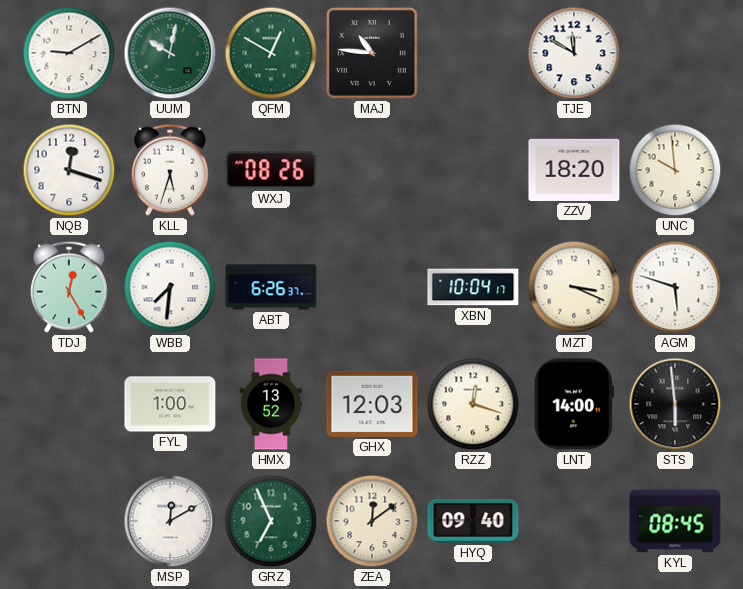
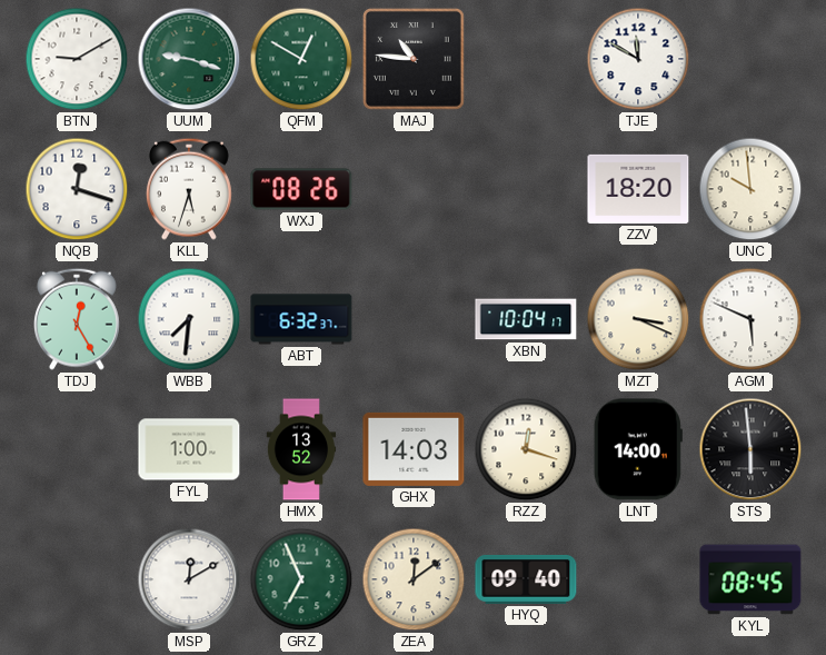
UUM: 10:02 -> 9:18 (189, 59)
ABT: 6:26 -> 6:32 (301, 319)
AGM: 5:48 -> 5:49 (750, 319)
GHX: 12:03 -> 14:03 (414, 449)
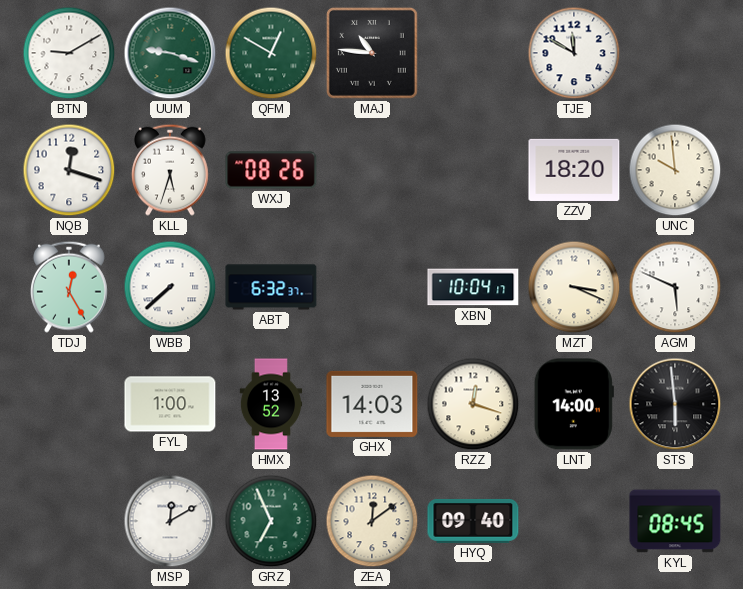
WBB: 7:31 -> 7:38 (170, 287)
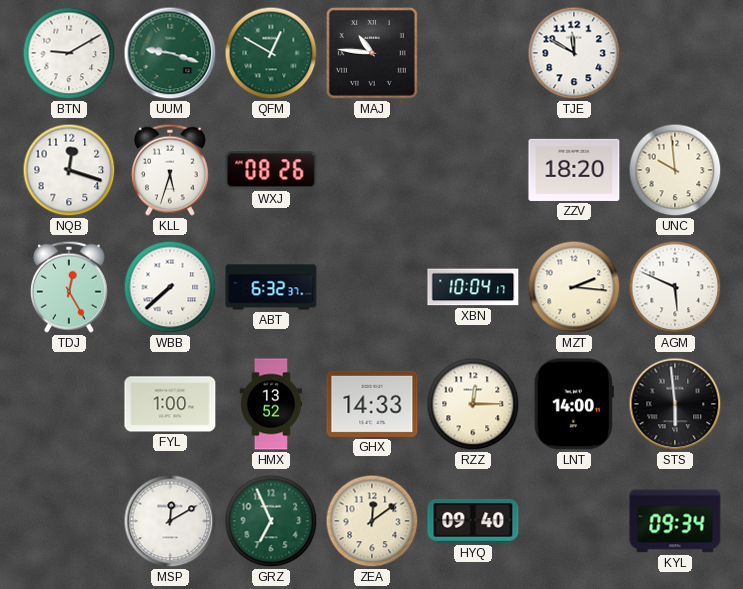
MZT: 3:19 -> 2:16 (574, 287)
GHX: 14:03 -> 14:33 (372, 404)
RZZ: 12:18 -> 12:15 (473, 404)
KYL: 08:45 -> 09:34 (675, 521)
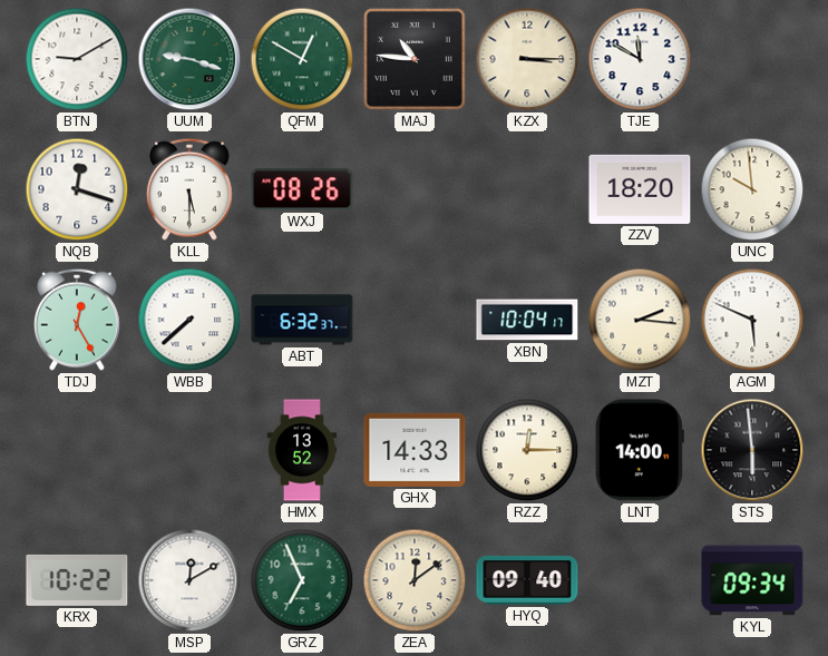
KZX: none -> 3:15 (527, 59)
KLL: 5:33 -> 5:30 (189, 189)
FYL: 1:00 -> none (170, 404)
KRX: none -> 10:22 (77, 580)
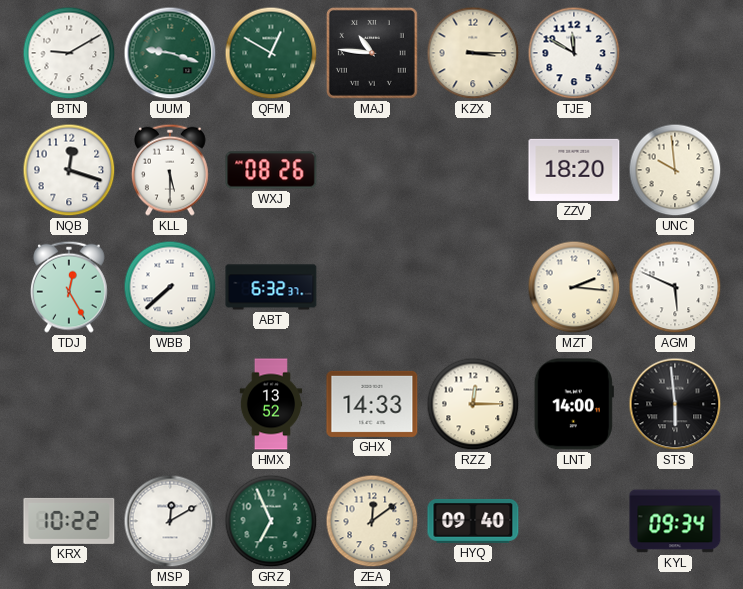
XBN: 10:04 -> none (527, 320)
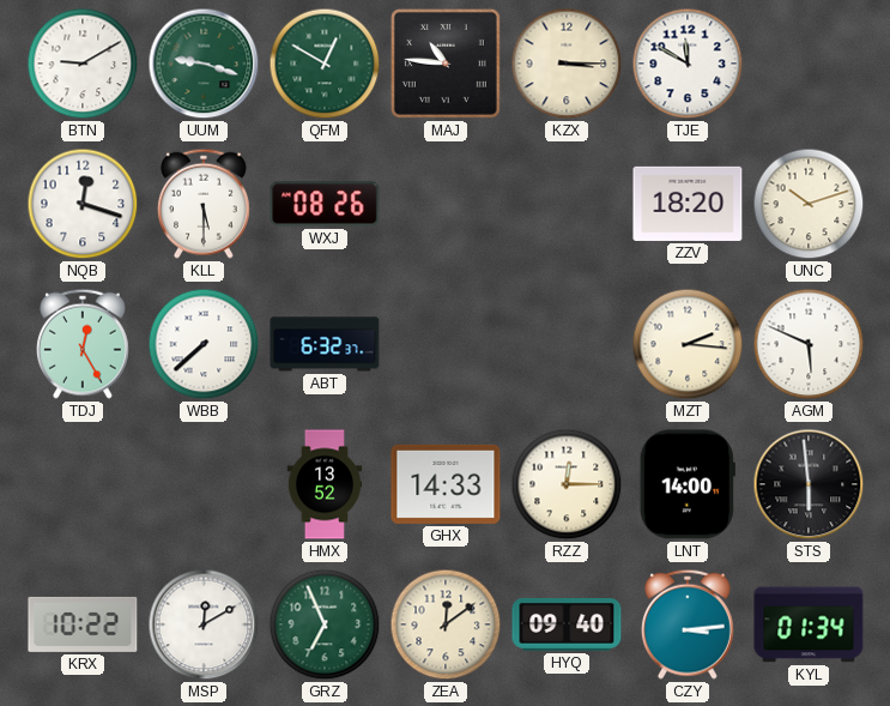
UNC: 9:59 -> 10:12 (809, 204)
CZY: none -> 3:14 (688, 624)
KYL: 09:34 -> 01:34 (809, 624)
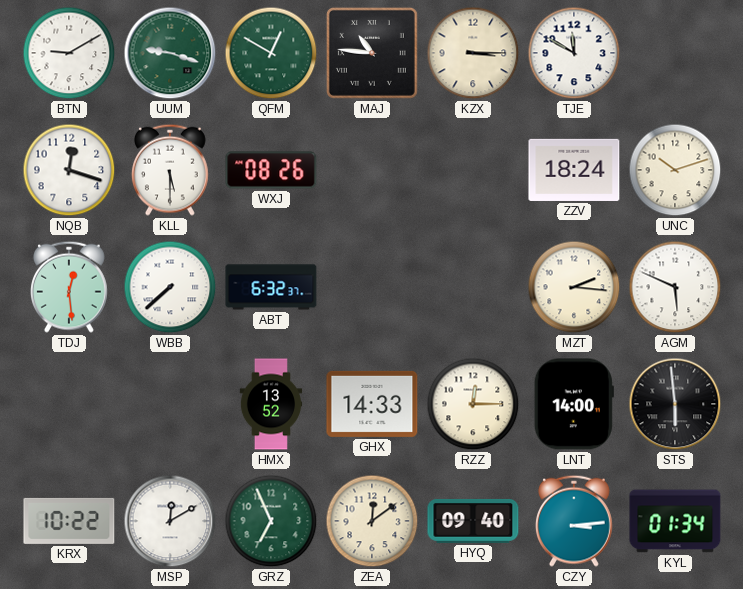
ZZV: 18:20 -> 18:24 (574, 170)
TDJ: 12:25 -> 12:29 (69, 287)
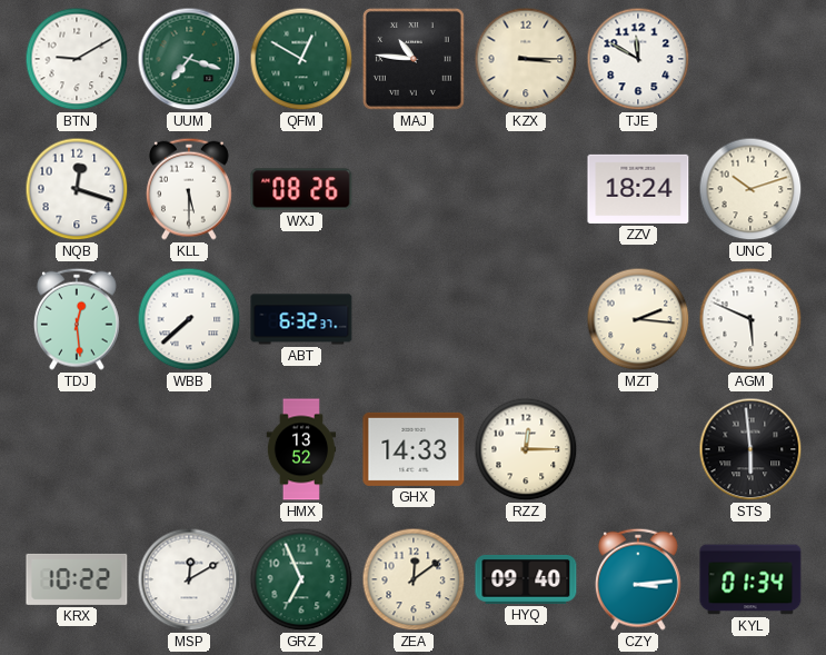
UUM: 9:18 -> 7:18 (189, 59)
LNT: 14:00 -> none (574, 404)
